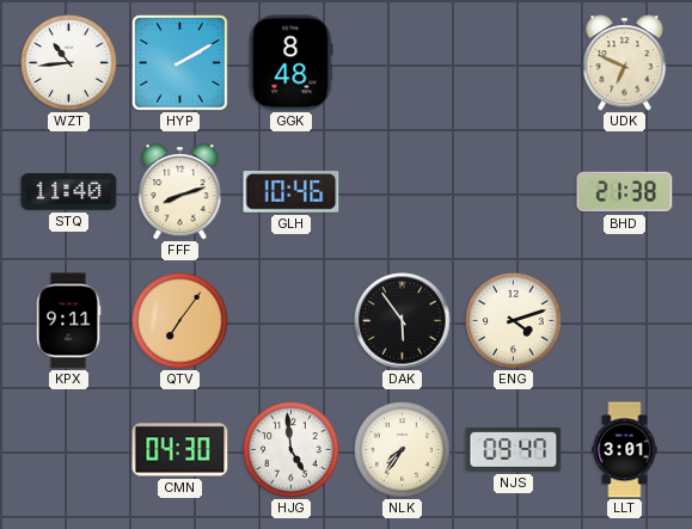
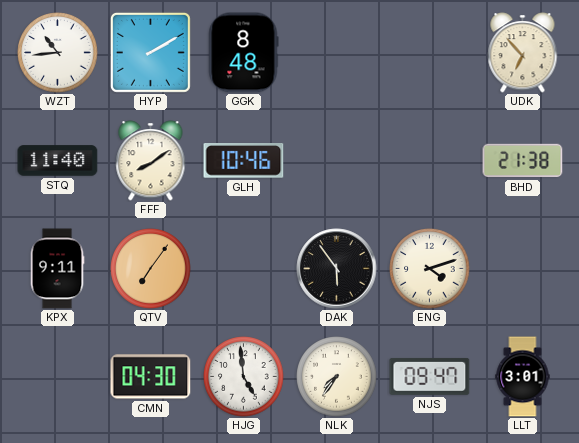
UDK: 6:49 -> 6:53 (523, 53)
FFF: 8:12 -> 8:09 (151, 161)
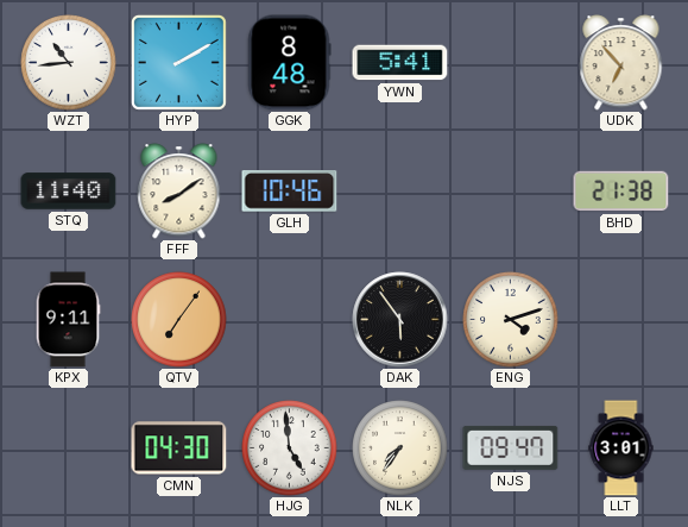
YWN: none -> 5:41 (400, 63)
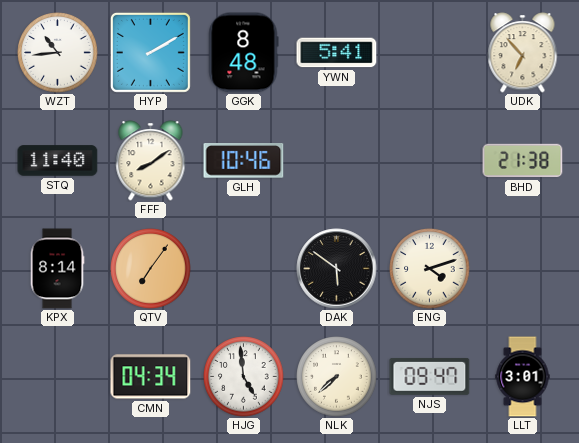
KPX: 9:11 -> 8:14 (57, 269)
DAK: 5:54 -> 5:51 (337, 269)
CMN: 04:30 -> 04:34 (151, 377)
NLK: 7:36 -> 7:38 (337, 377)
